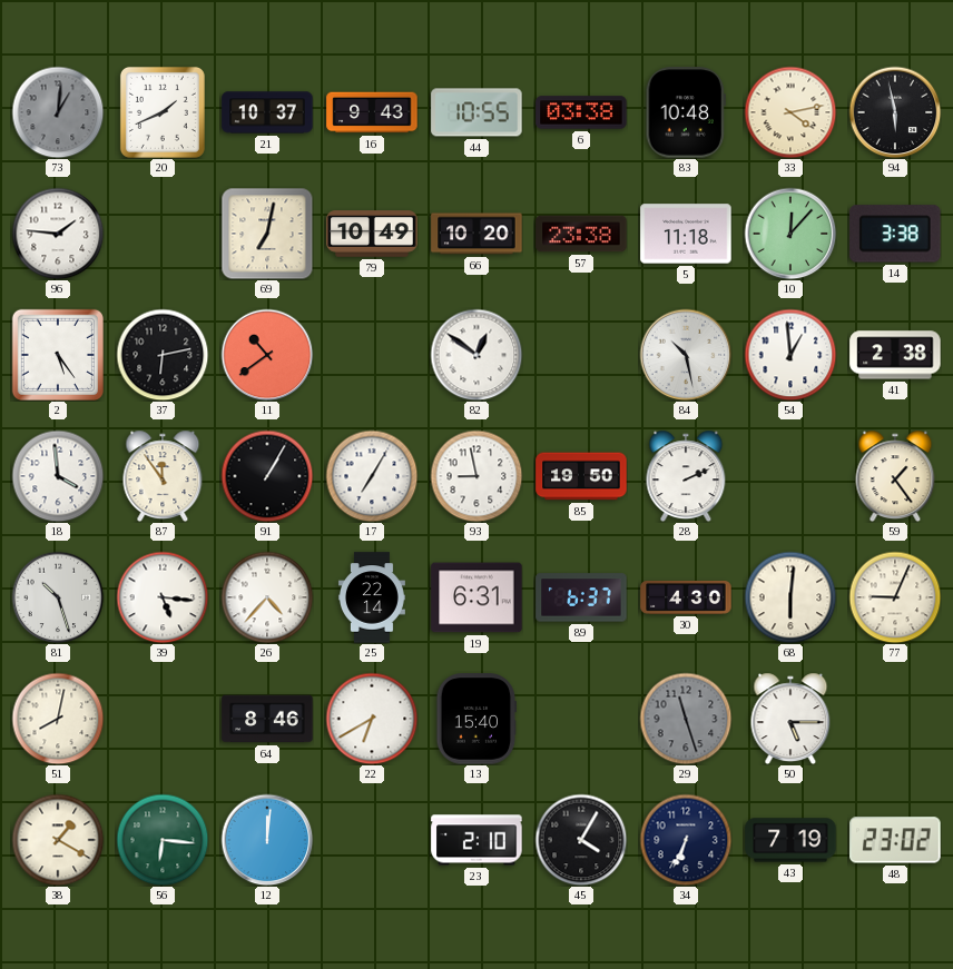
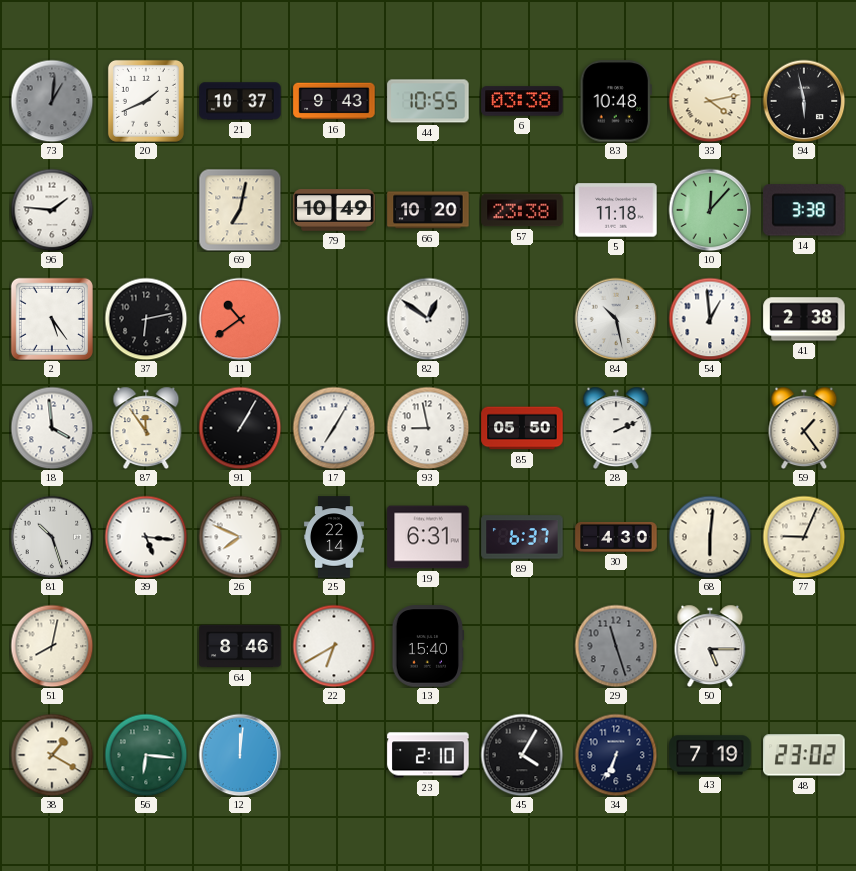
85: 19:50 -> 05:50 (522, 428)
26: 4:37 -> 7:49 (240, 537)
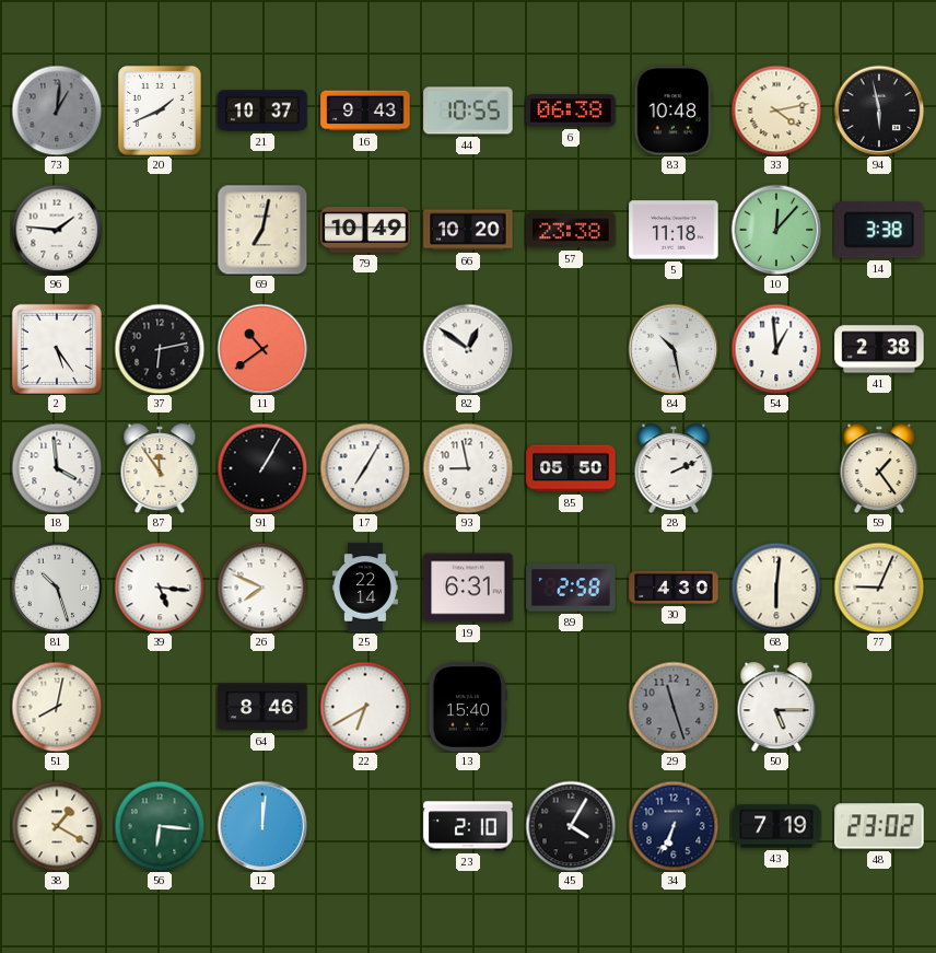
6: 03:38 -> 06:38 (571, 111)
89: 6:37 -> 2:58 (571, 588)
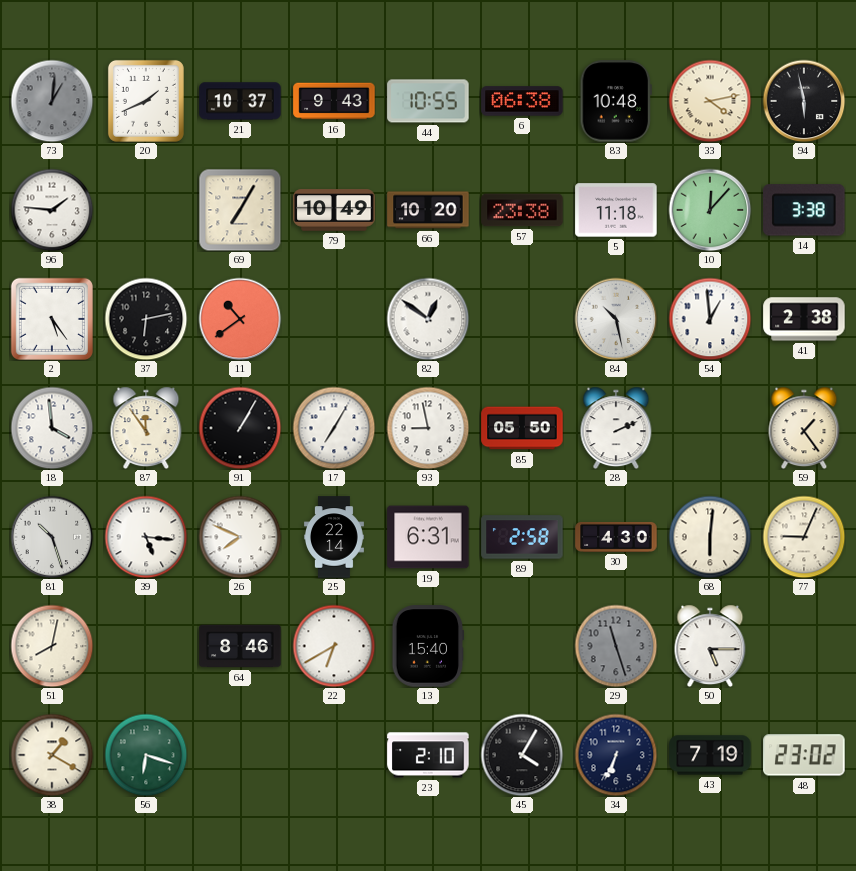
69: 7:02 -> 7:05 (240, 210)
56: 6:16 -> 6:18 (146, 755)
12: 12:01 -> none (262, 826)
